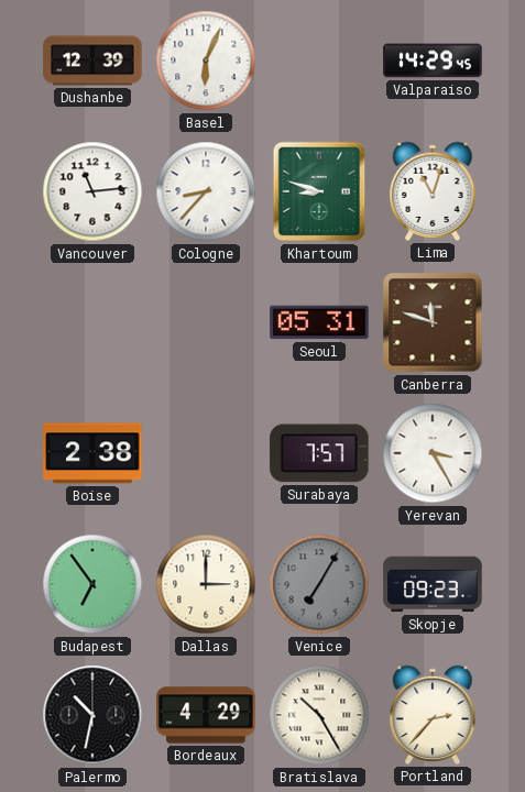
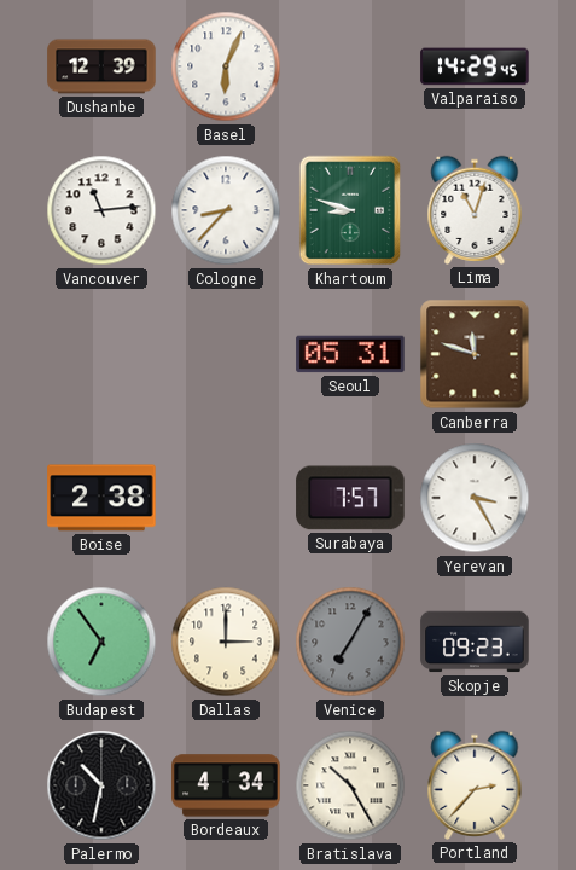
Bordeaux: 4:29 -> 4:34 (226, 785)
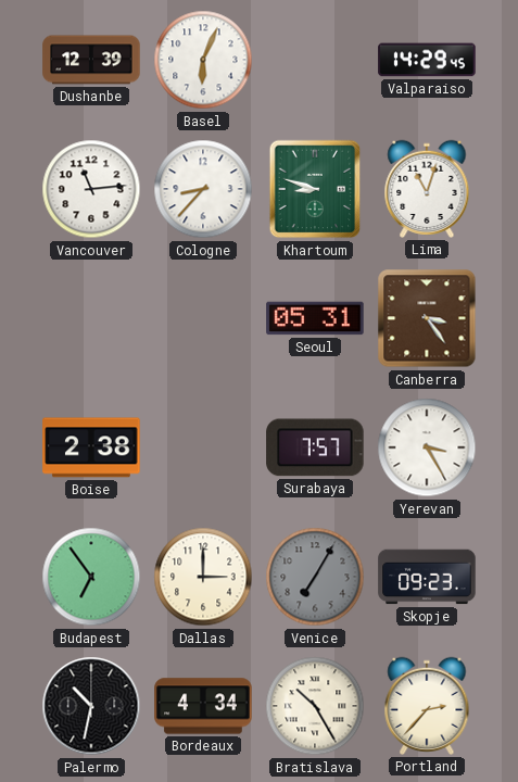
Canberra: 11:48 -> 3:24 (427, 318)
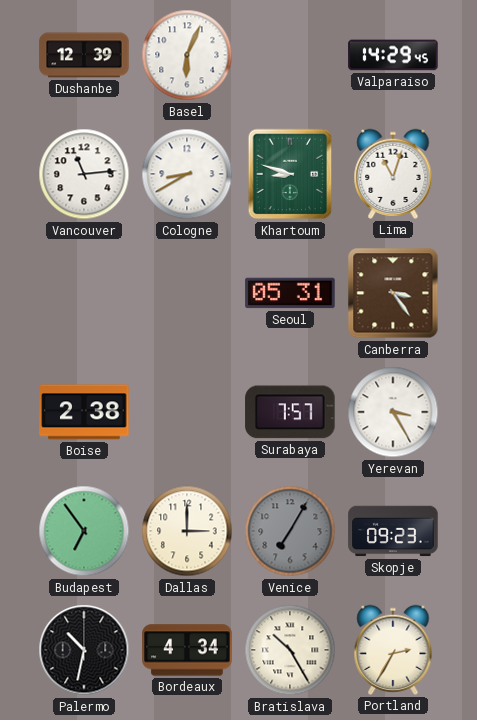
Cologne: 8:37 -> 8:40 (187, 174)
Portland: 2:37 -> 2:35 (393, 650)
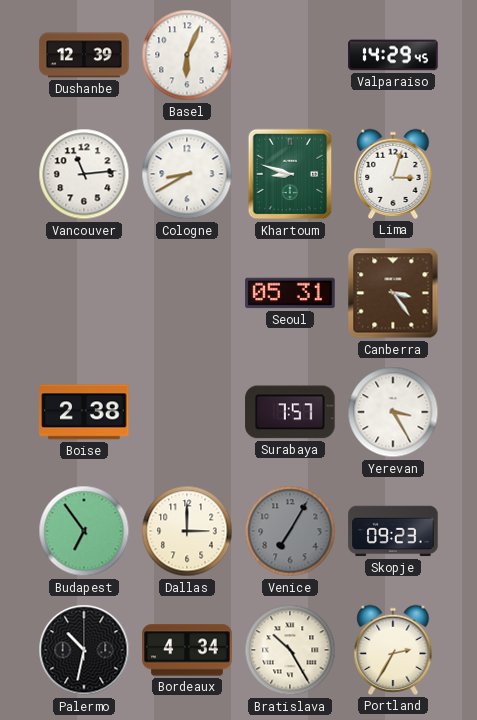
Lima: 11:03 -> 3:03 (393, 174)
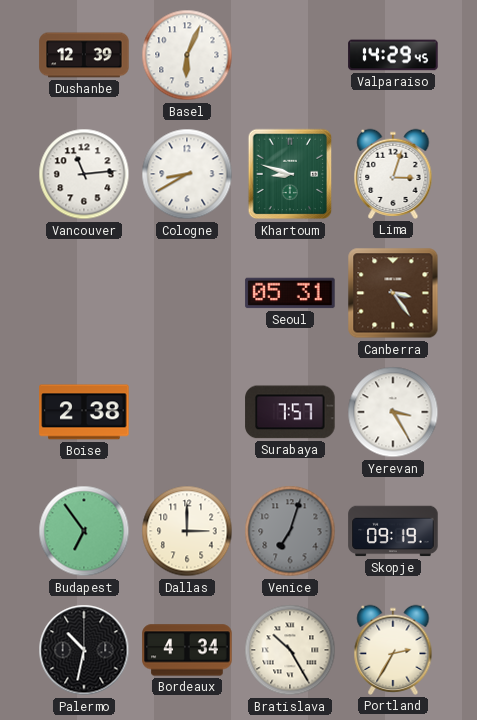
Venice: 7:05 -> 7:03 (290, 531)
Skopje: 09:23 -> 09:19 (393, 531)
